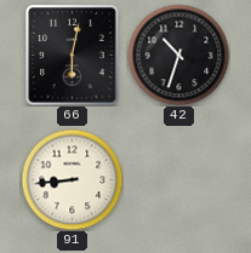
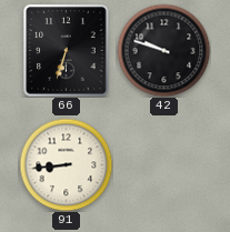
66: 6:02 -> 6:33 (67, 51)
42: 10:33 -> 9:48 (163, 50)
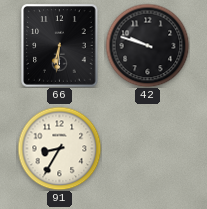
66: 6:33 -> 6:31 (60, 46)
91: 8:44 -> 8:35 (59, 148)
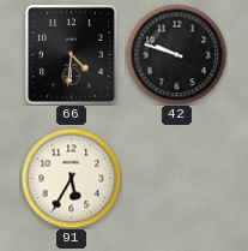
66: 6:31 -> 4:31 (72, 55)
91: 8:35 -> 5:35 (71, 178)
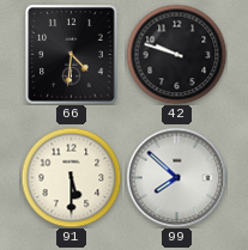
91: 5:35 -> 5:30 (71, 177)
99: none -> 7:52 (176, 177)
